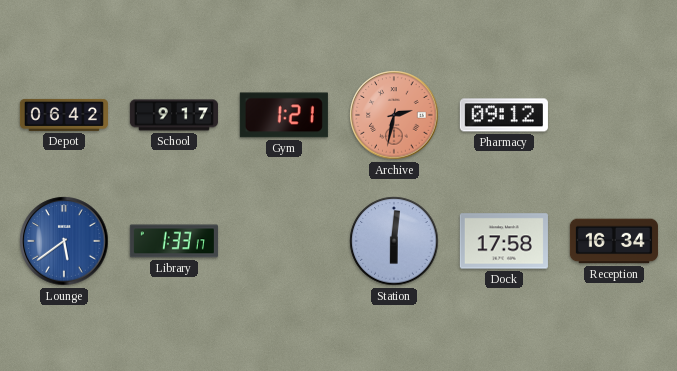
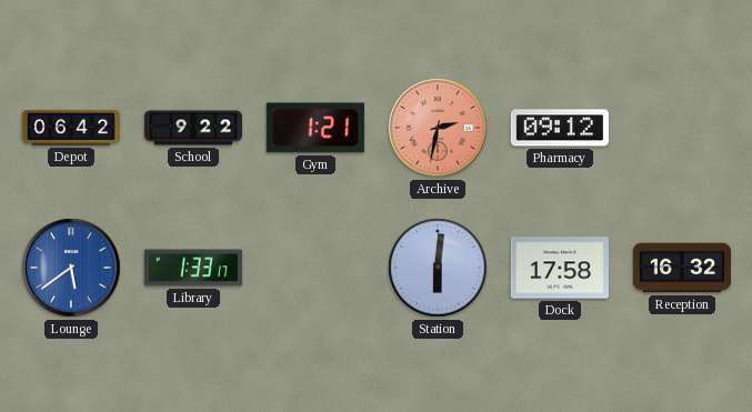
School: 9:17 -> 9:22 (193, 128)
Reception: 16:34 -> 16:32 (682, 268)
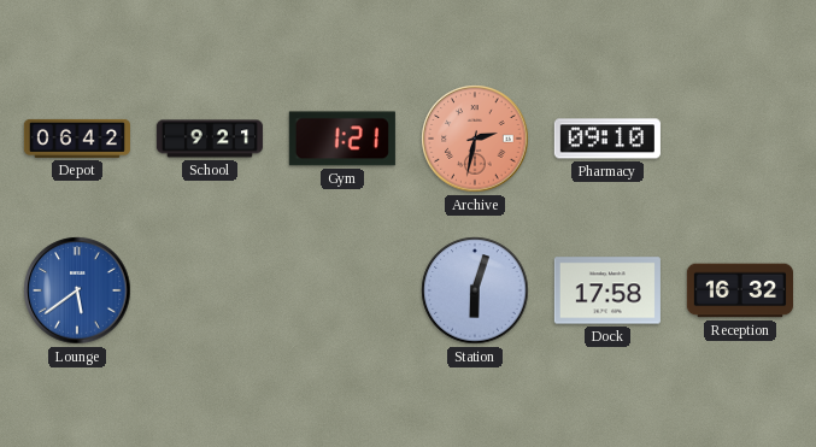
School: 9:22 -> 9:21 (210, 139)
Pharmacy: 09:12 -> 09:10 (607, 139)
Library: 1:33 -> none (193, 268)
Station: 6:01 -> 6:03 (475, 290)
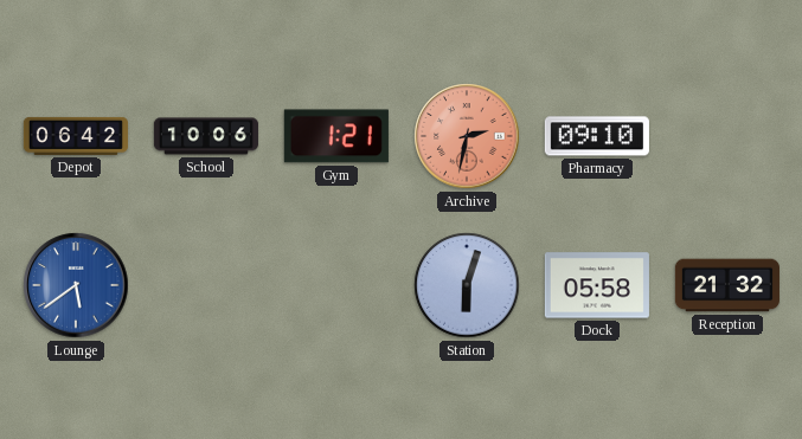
School: 9:21 -> 10:06 (206, 136)
Dock: 17:58 -> 05:58 (597, 285)
Reception: 16:32 -> 21:32 (727, 285)
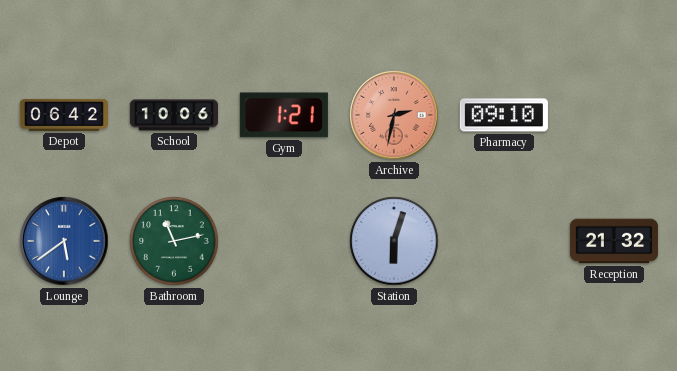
Bathroom: none -> 11:13 (174, 241)
Dock: 05:58 -> none (597, 285)
